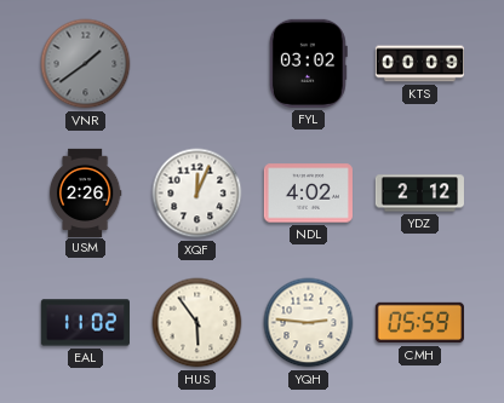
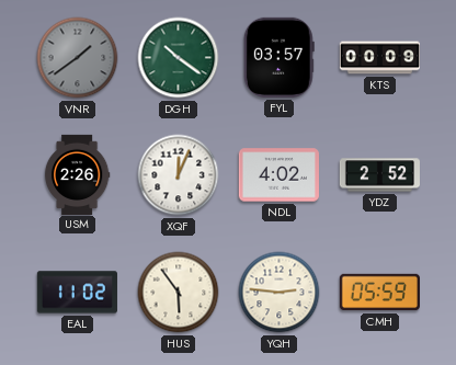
DGH: none -> 10:21 (179, 58)
FYL: 03:02 -> 03:57 (278, 57)
YDZ: 2:12 -> 2:52 (379, 175)
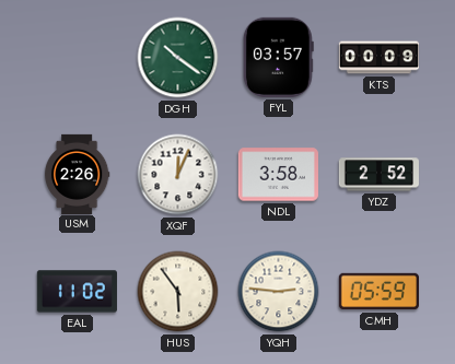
VNR: 1:39 -> none (78, 58)
NDL: 4:02 -> 3:58 (278, 175)
